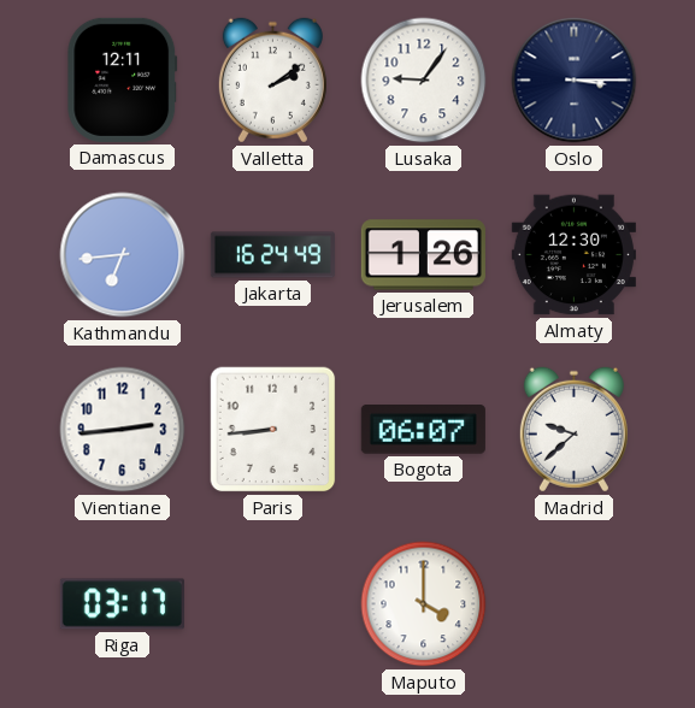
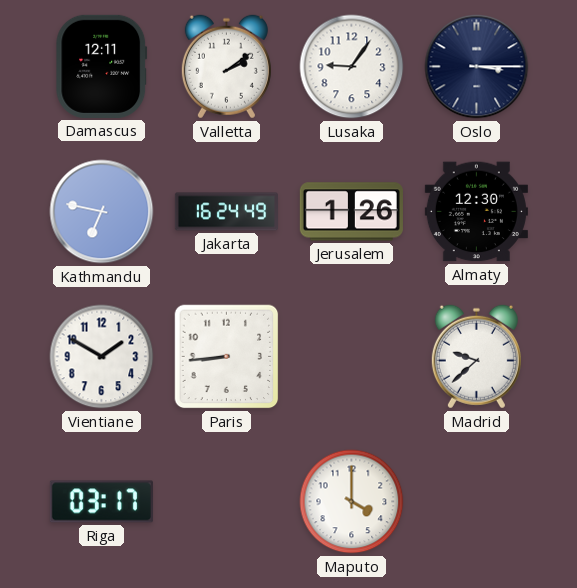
Kathmandu: 6:44 -> 6:47 (102, 212)
Vientiane: 2:44 -> 1:50 (102, 357)
Bogota: 06:07 -> none (423, 430)
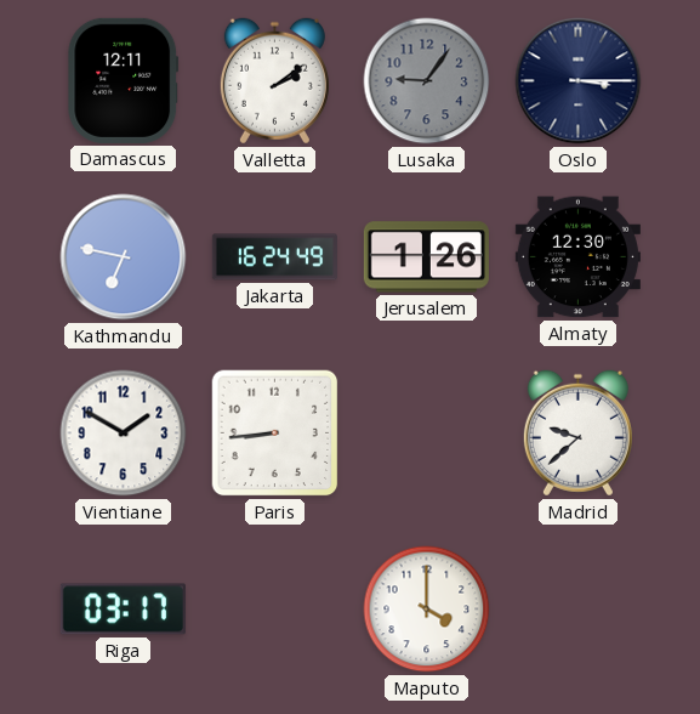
Lusaka dial: white -> grey (427, 81)
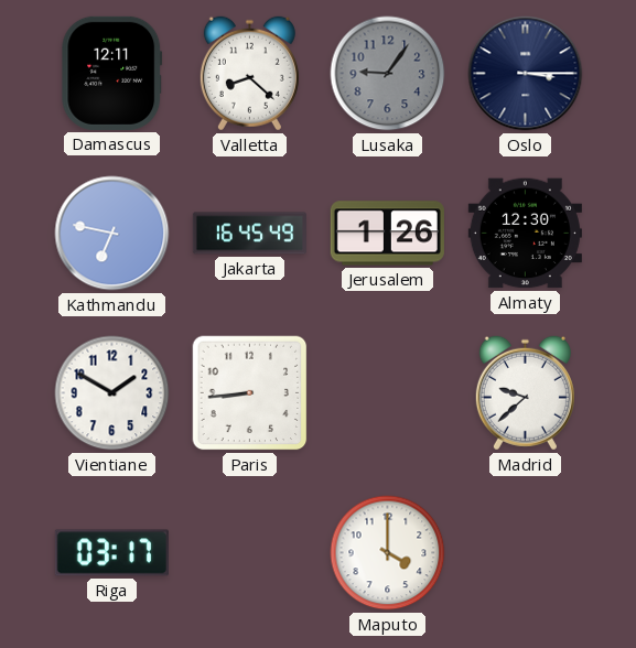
Valletta: 2:09 -> 8:22 (249, 74)
Jakarta: 16:24 -> 16:45 (249, 234)
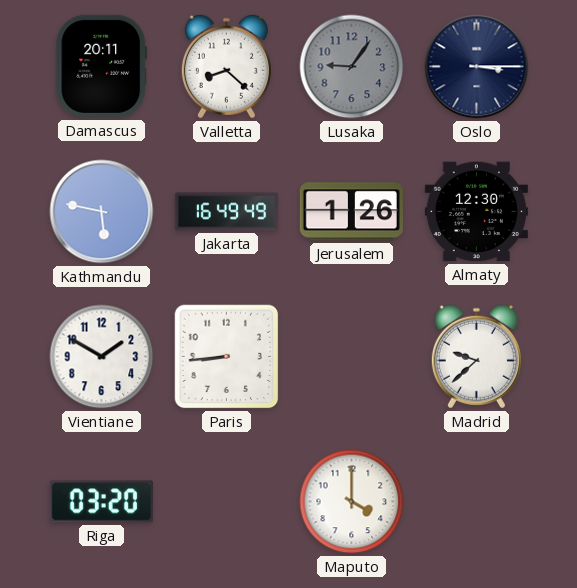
Damascus: 12:11 -> 20:11 (102, 66)
Kathmandu: 6:47 -> 5:47 (102, 212)
Jakarta: 16:45 -> 16:49 (226, 212)
Riga: 03:17 -> 03:20 (101, 502)
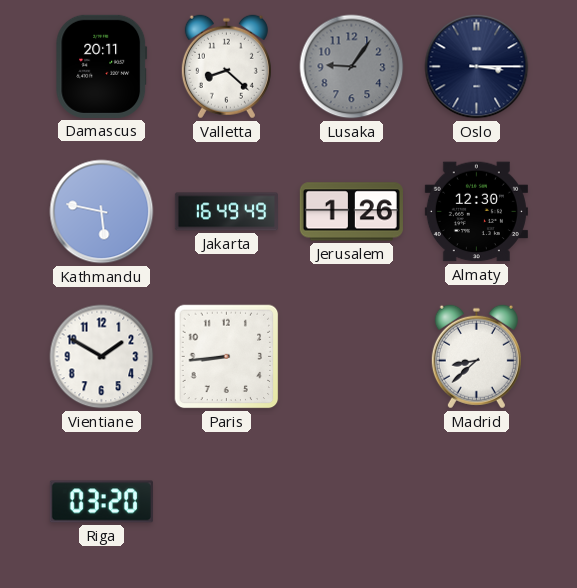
Madrid: 9:38 -> 8:38 (476, 357)
Maputo: 4:00 -> none (352, 502)
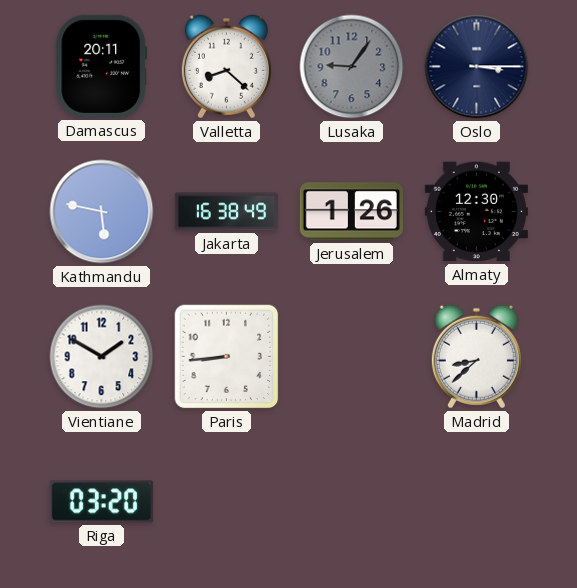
Jakarta: 16:49 -> 16:38 (226, 212)
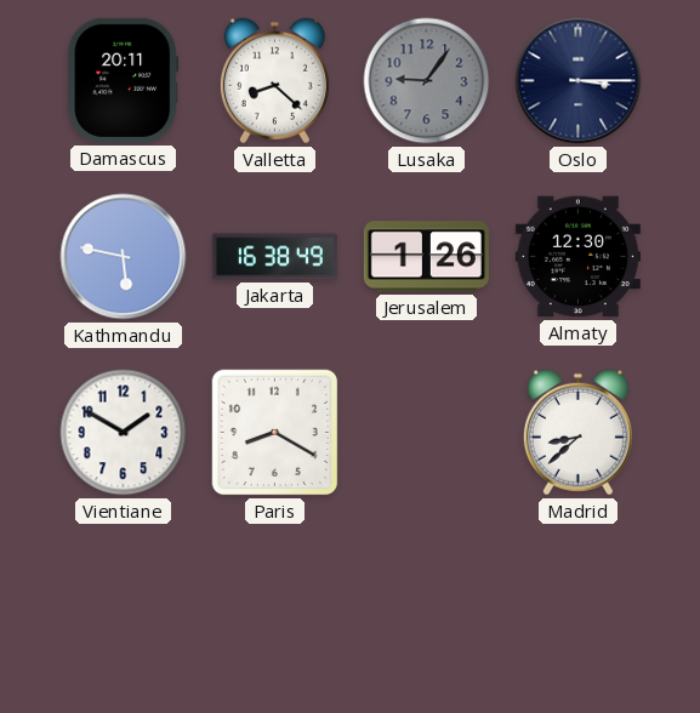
Paris: 8:44 -> 8:20 (275, 433)
Riga: 03:20 -> none (101, 502)
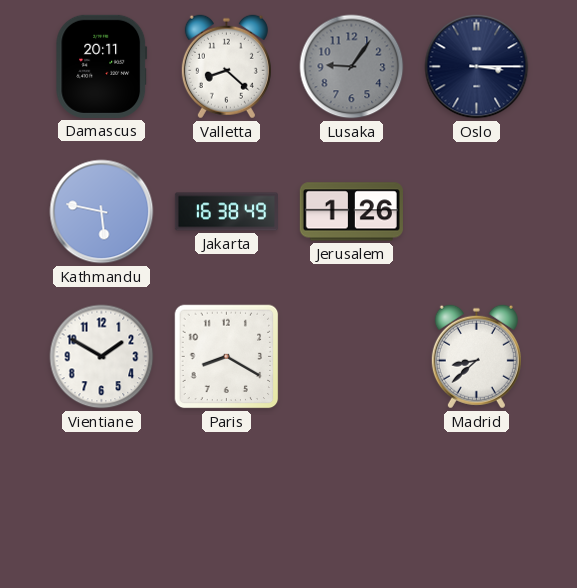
Almaty: 12:30 -> none (577, 257)
